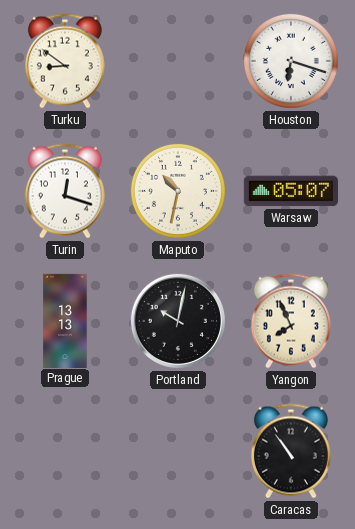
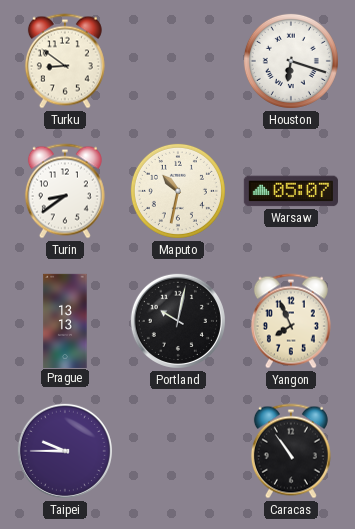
Turin: 12:18 -> 8:39 (65, 191)
Taipei: none -> 9:45 (65, 451)
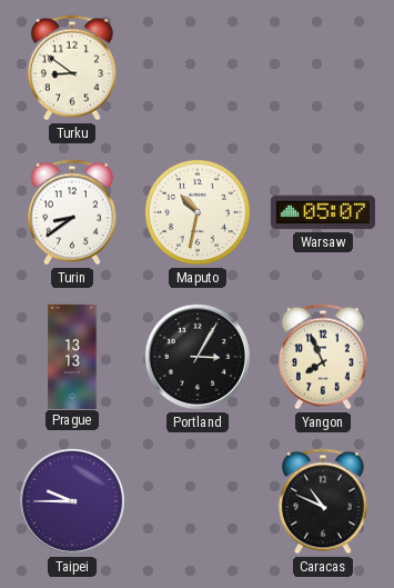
Houston: 6:18 -> none (291, 61)
Portland: 10:02 -> 3:05 (198, 357)
Caracas: 10:54 -> 10:49 (323, 501)
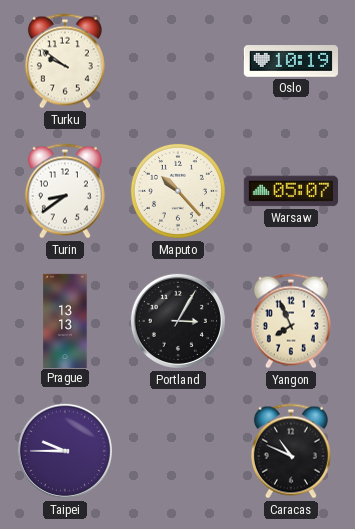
Turku: 8:51 -> 9:51 (65, 61)
Oslo: none -> 10:19 (291, 61)
Maputo: 10:32 -> 10:23 (178, 191)
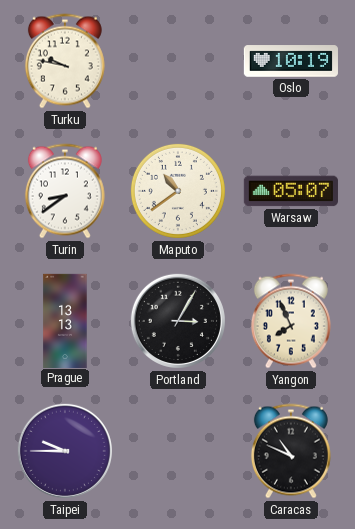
Turku: 9:51 -> 9:47 (65, 61)
Maputo: 10:23 -> 10:39 (178, 191)
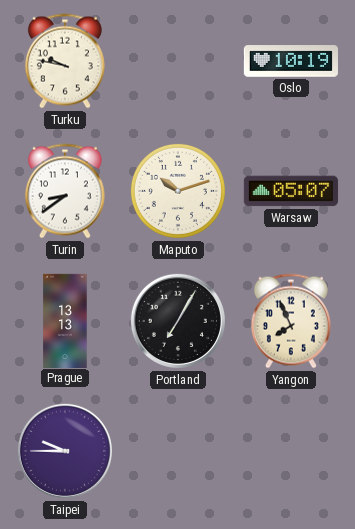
Maputo: 10:39 -> 10:12 (178, 191)
Portland: 3:05 -> 7:05 (178, 321)
Caracas: 10:49 -> none (291, 451)
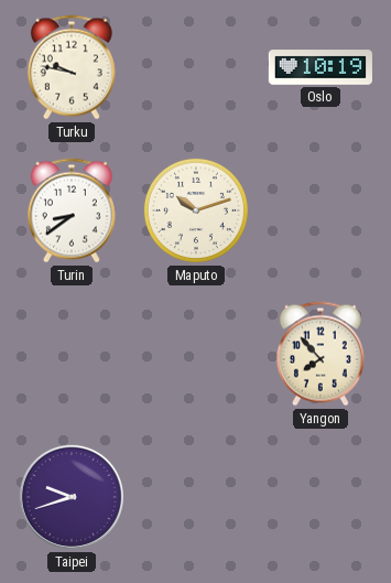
Warsaw: 05:07 -> none (291, 191)
Prague: 13:13 -> none (65, 320)
Portland: 7:05 -> none (178, 321)
Yangon: 7:56 -> 7:53 (321, 354)
Taipei: 9:45 -> 9:42 (72, 497)
